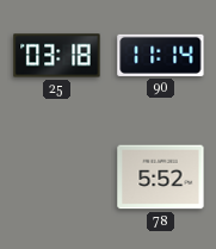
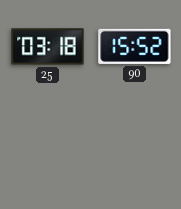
90: 11:14 -> 15:52 (135, 46)
78: 5:52 -> none (161, 178)
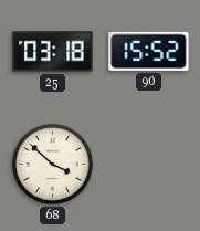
68: none -> 3:52 (52, 164)
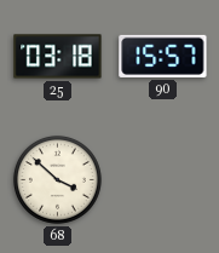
90: 15:52 -> 15:57 (163, 56)
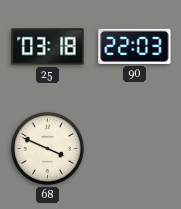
90: 15:57 -> 22:03 (135, 46)
68: 3:52 -> 3:49 (47, 148)
